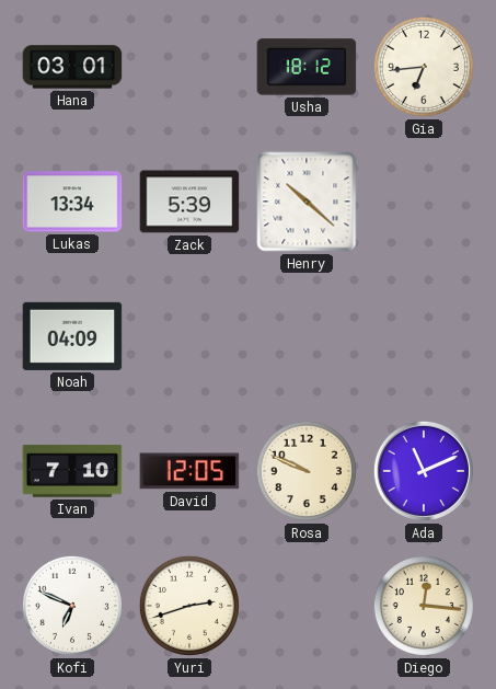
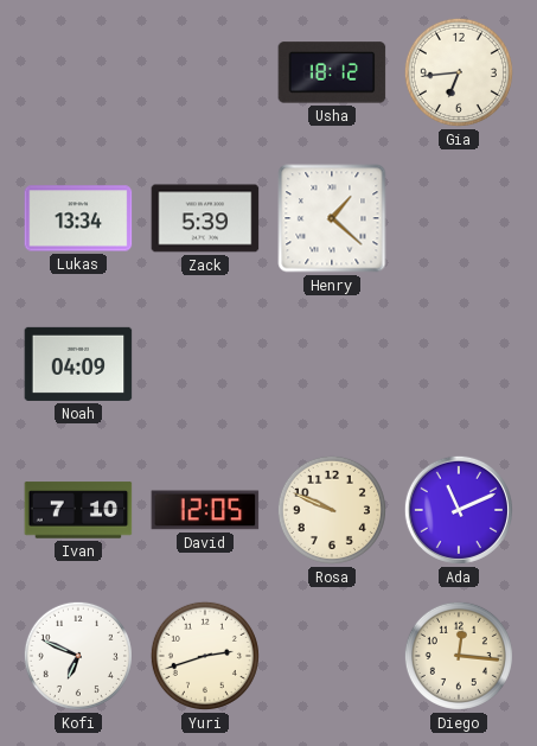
Hana: 03:01 -> none (72, 67)
Henry: 10:22 -> 1:22 (332, 218)
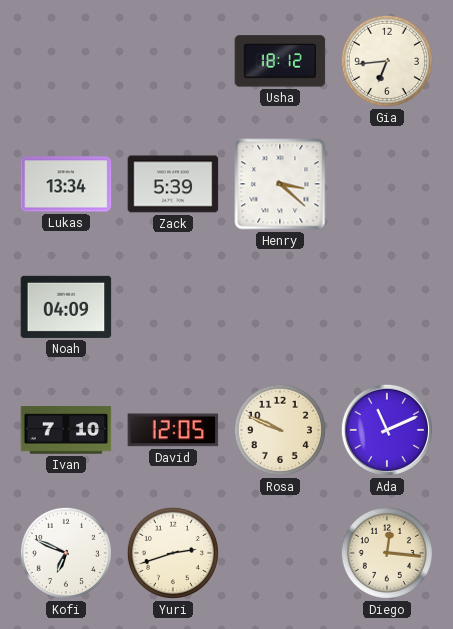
Henry: 1:22 -> 3:22 (280, 184)
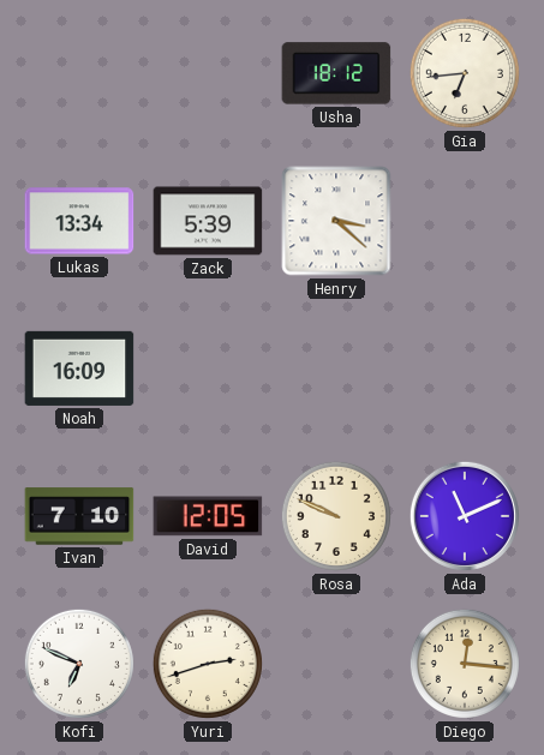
Noah: 04:09 -> 16:09 (79, 368)
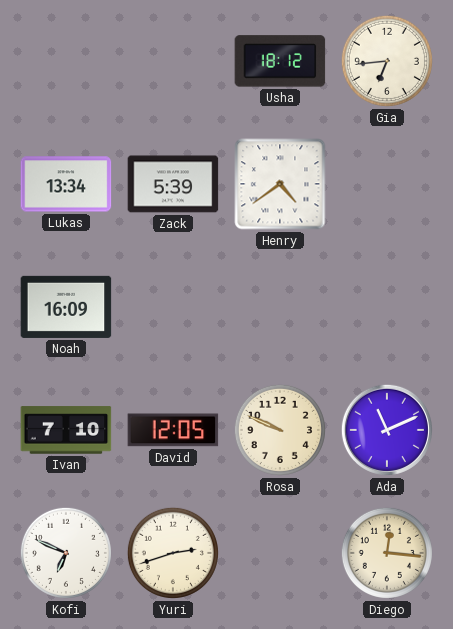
Henry: 3:22 -> 4:39 (280, 184)
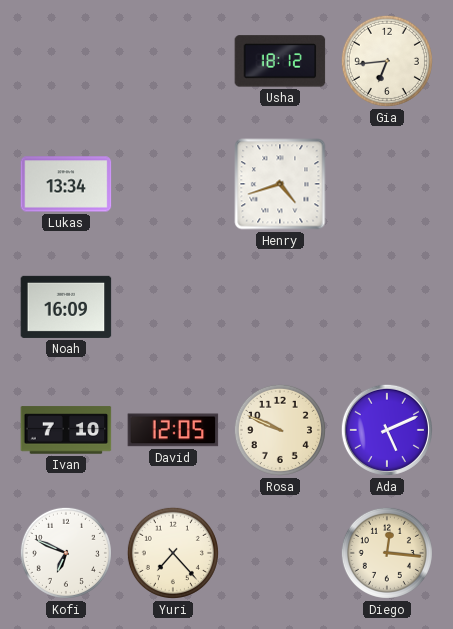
Zack: 5:39 -> none (173, 184)
Henry: 4:39 -> 4:42 (280, 184)
Ada: 11:11 -> 5:11 (387, 430)
Yuri: 2:42 -> 7:23 (173, 553)
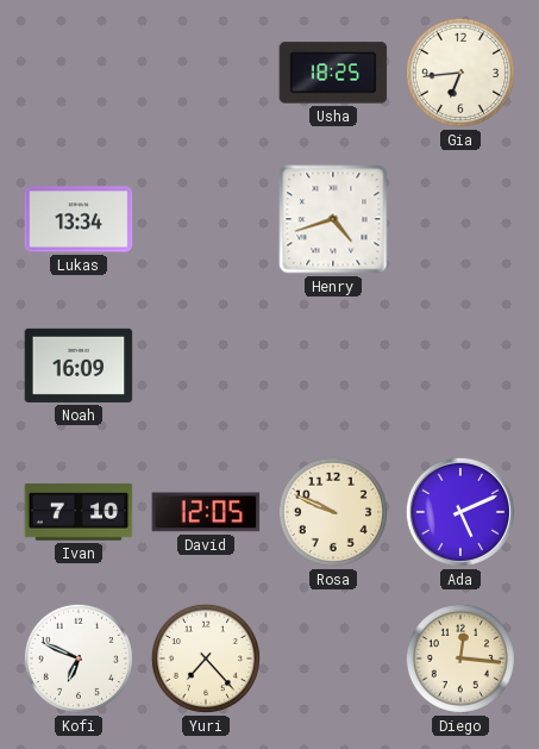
Usha: 18:12 -> 18:25 (333, 73)
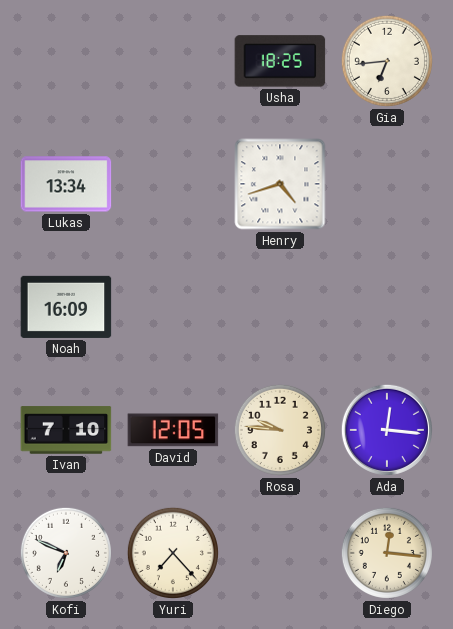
Rosa: 9:49 -> 9:46 (280, 430)
Ada: 5:11 -> 12:16 (387, 430)
